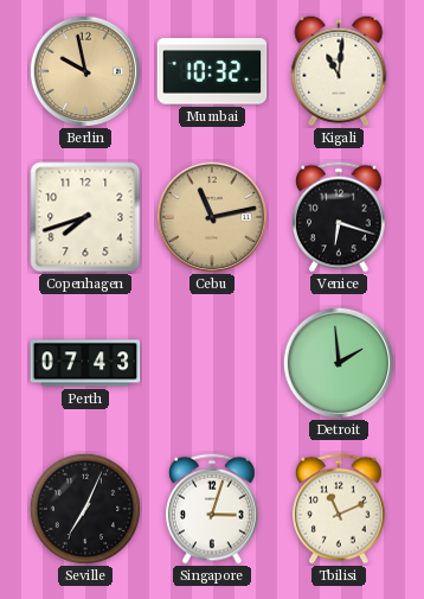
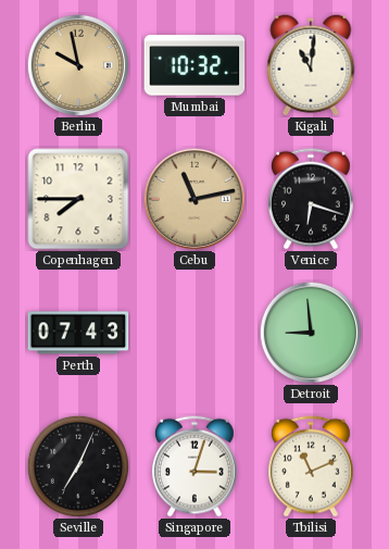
Copenhagen: 7:42 -> 7:45 (78, 199)
Detroit: 1:59 -> 8:59 (310, 332)
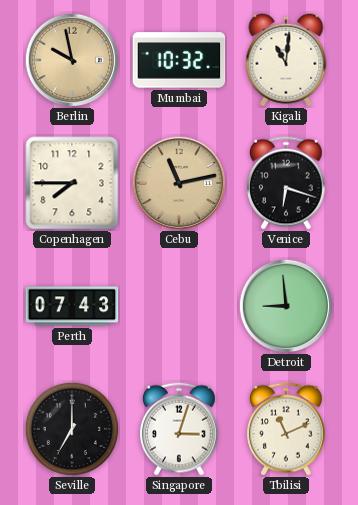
Seville: 7:04 -> 7:00 (72, 429)
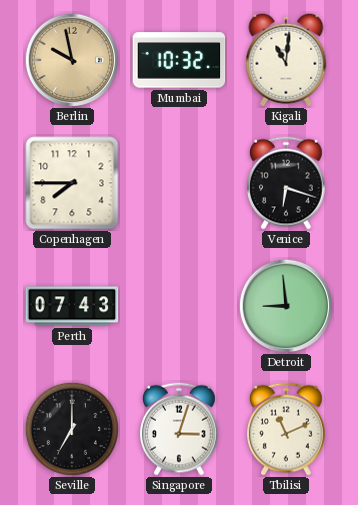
Cebu: 11:13 -> none (178, 182)
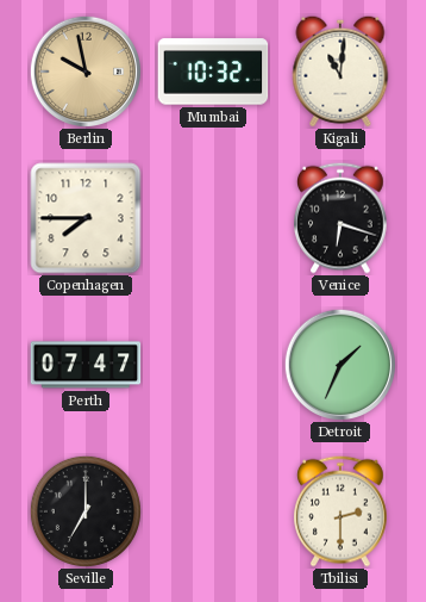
Perth: 07:43 -> 07:47 (86, 365)
Detroit: 8:59 -> 1:34 (339, 364)
Singapore: 3:03 -> none (180, 429)
Tbilisi: 11:11 -> 2:30 (342, 511)
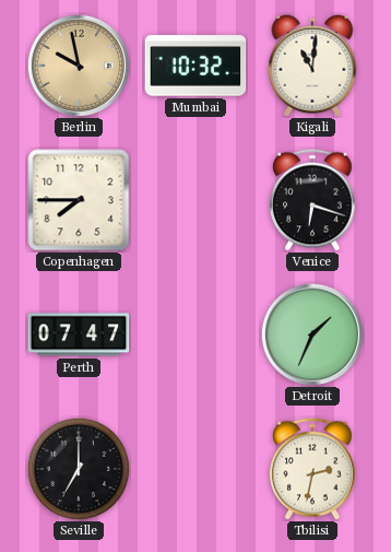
Tbilisi: 2:30 -> 2:32 (313, 469)
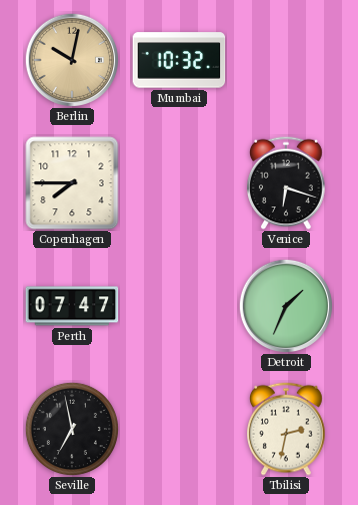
Berlin: 9:58 -> 10:02 (71, 59)
Kigali: 11:01 -> none (312, 66)
Seville: 7:00 -> 6:58 (72, 429)
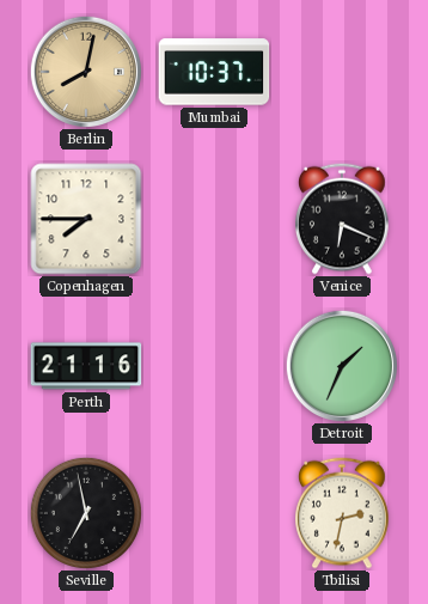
Berlin: 10:02 -> 8:02 (85, 71)
Mumbai: 10:32 -> 10:37 (214, 72)
Venice: 6:18 -> 6:19 (343, 219)
Perth: 07:47 -> 21:16 (86, 366)
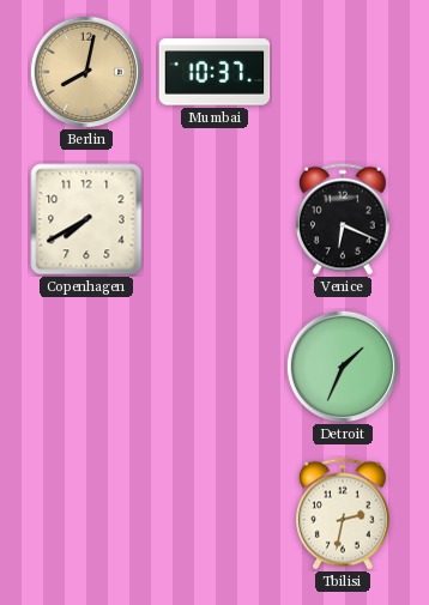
Copenhagen: 7:45 -> 7:40 (86, 219)
Perth: 21:16 -> none (86, 366)
Seville: 6:58 -> none (86, 513)
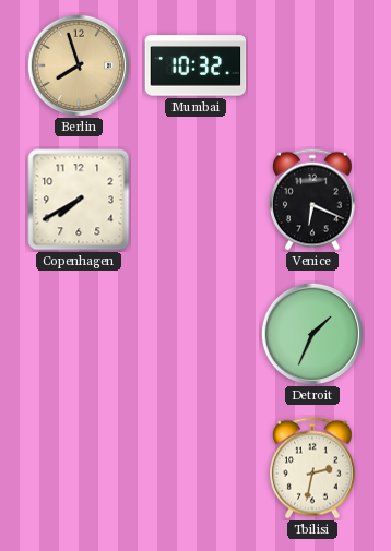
Berlin: 8:02 -> 7:57 (78, 64)
Mumbai: 10:37 -> 10:32 (195, 65)
